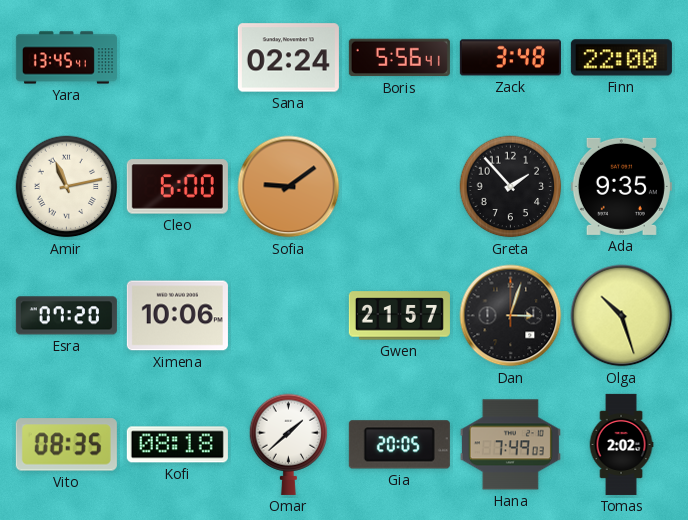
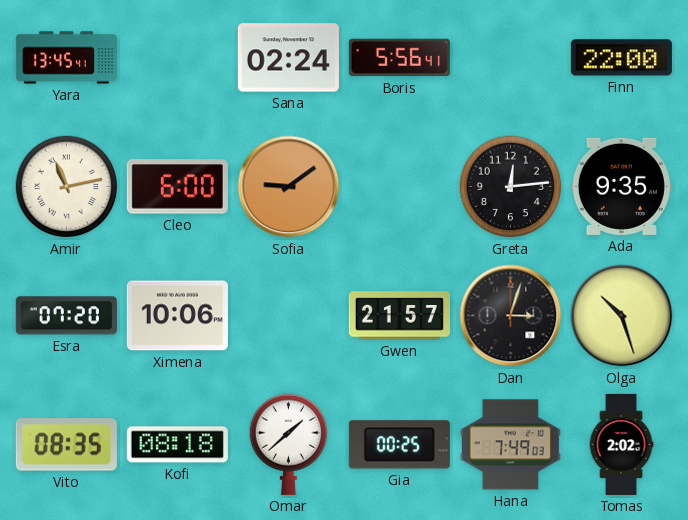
Zack: 3:48 -> none (510, 58)
Greta: 1:53 -> 12:14 (511, 187)
Gia: 20:05 -> 00:25 (399, 445)
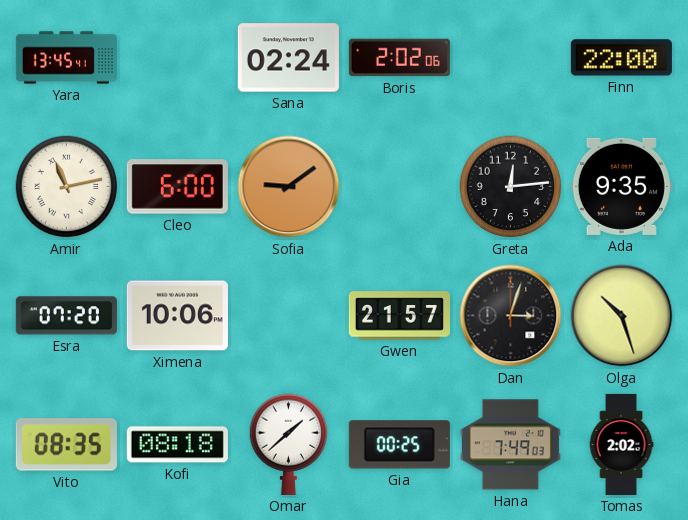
Boris: 5:56 -> 2:02 (399, 58)
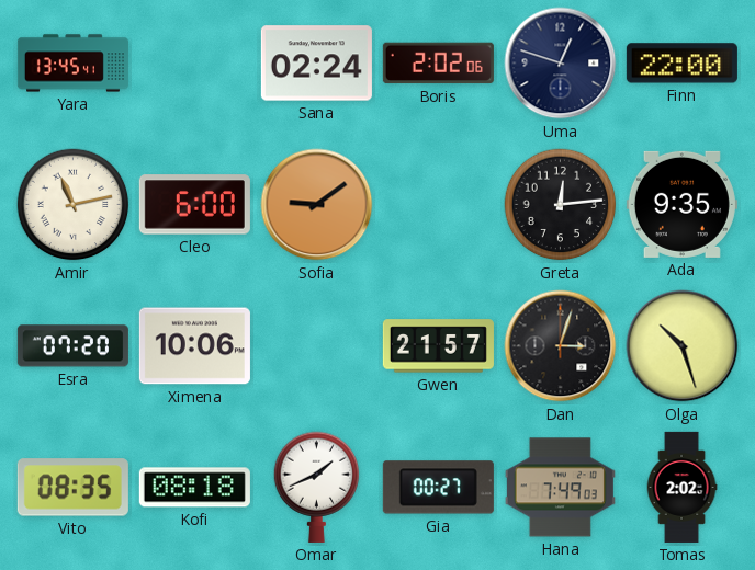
Uma: none -> 12:48 (561, 64)
Omar: 1:38 -> 1:41 (317, 487)
Gia: 00:25 -> 00:27 (438, 488)
